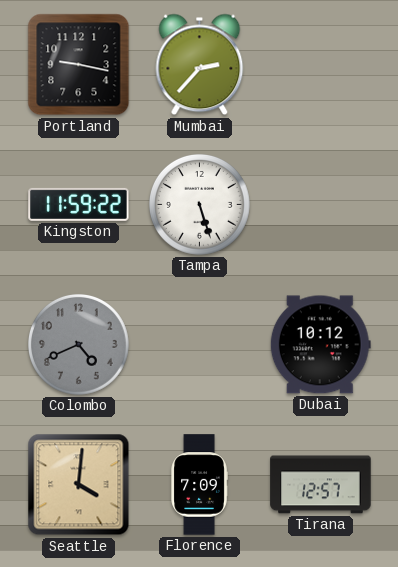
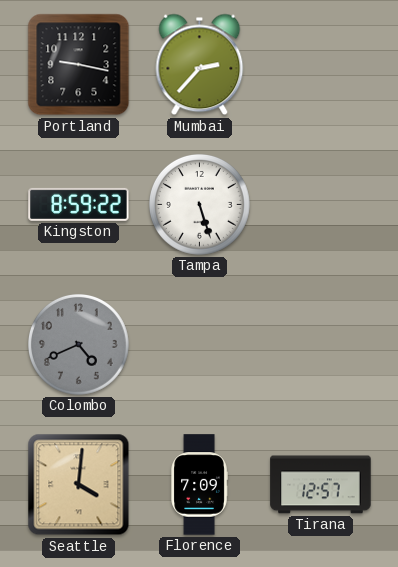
Kingston: 11:59 -> 8:59 (79, 204)
Dubai: 10:12 -> none (320, 345)
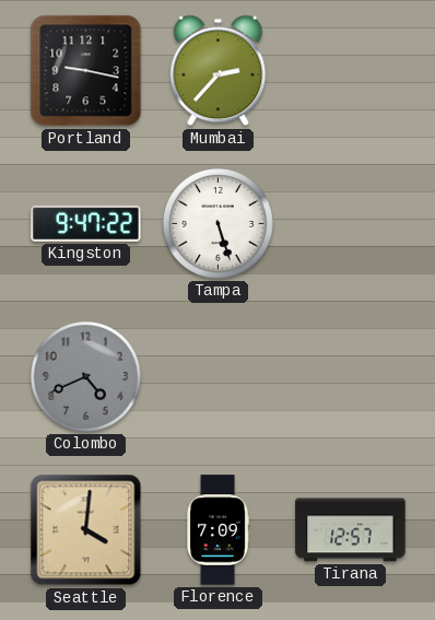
Kingston: 8:59 -> 9:47 (86, 223)
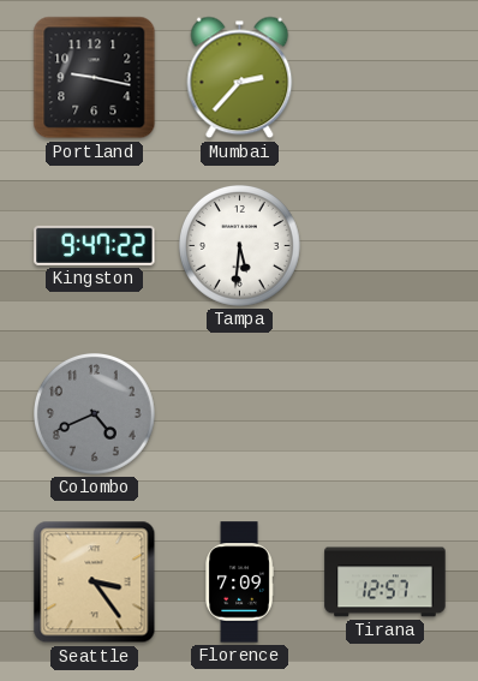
Tampa: 5:27 -> 5:31 (240, 246)
Seattle: 4:01 -> 3:24 (95, 583)
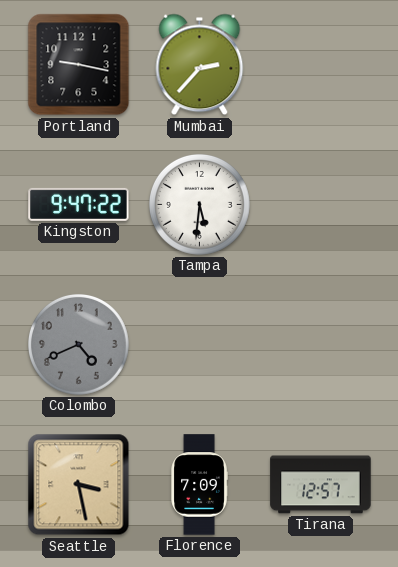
Seattle: 3:24 -> 3:28 (79, 485)
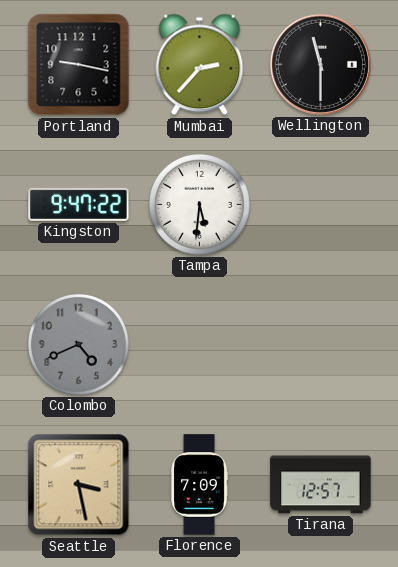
Wellington: none -> 11:30 (320, 64)
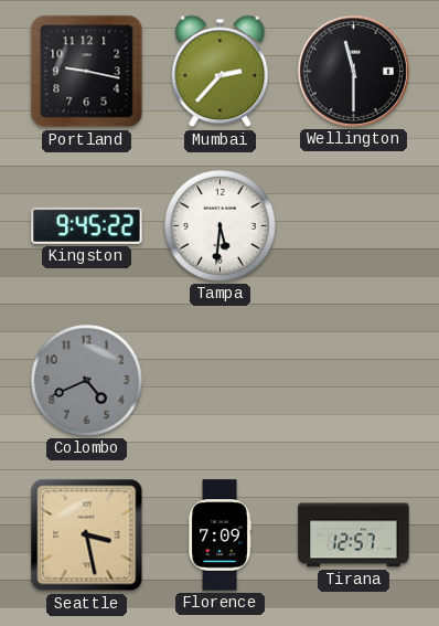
Kingston: 9:47 -> 9:45 (87, 225)
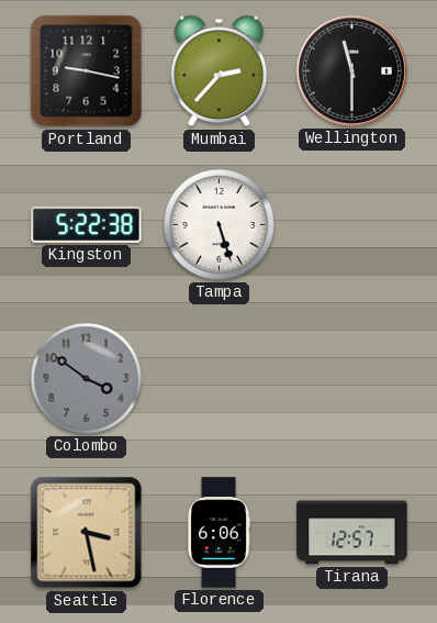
Kingston: 9:45 -> 5:22 (87, 224)
Tampa: 5:31 -> 5:27 (220, 225)
Colombo: 4:41 -> 3:51 (87, 379)
Florence: 7:09 -> 6:06 (218, 533)
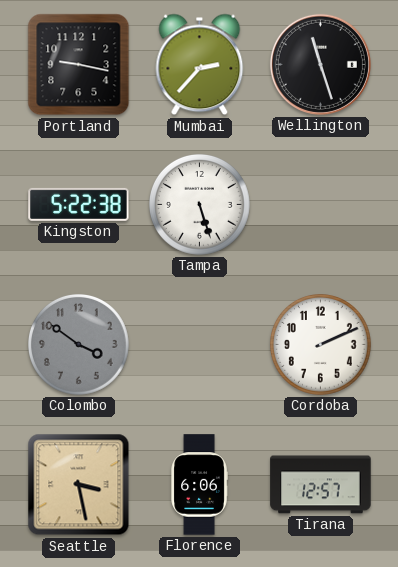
Wellington: 11:30 -> 11:27 (320, 64)
Cordoba: none -> 2:11 (321, 345)
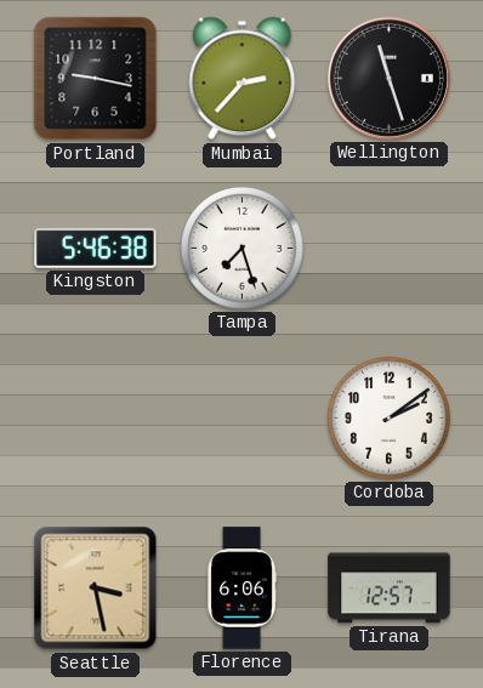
Kingston: 5:22 -> 5:46 (96, 248)
Tampa: 5:27 -> 7:27 (243, 249)
Colombo: 3:51 -> none (79, 345)
Cordoba: 2:11 -> 2:09 (390, 419)
